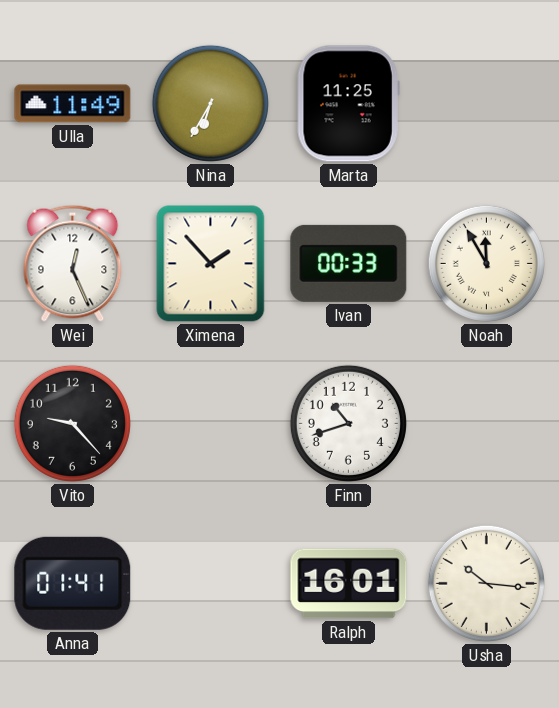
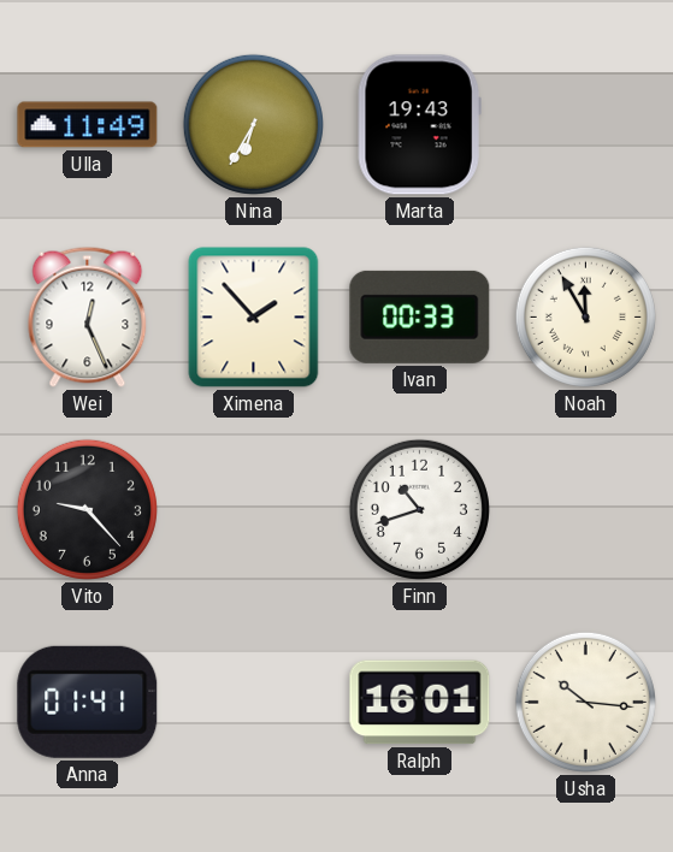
Marta: 11:25 -> 19:43 (419, 125)
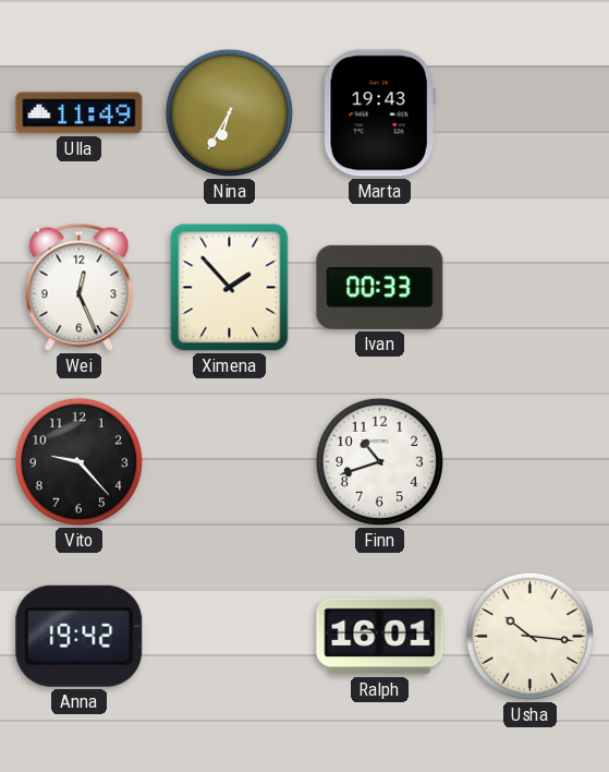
Noah: 11:55 -> none (585, 316)
Anna: 01:41 -> 19:42 (80, 636)
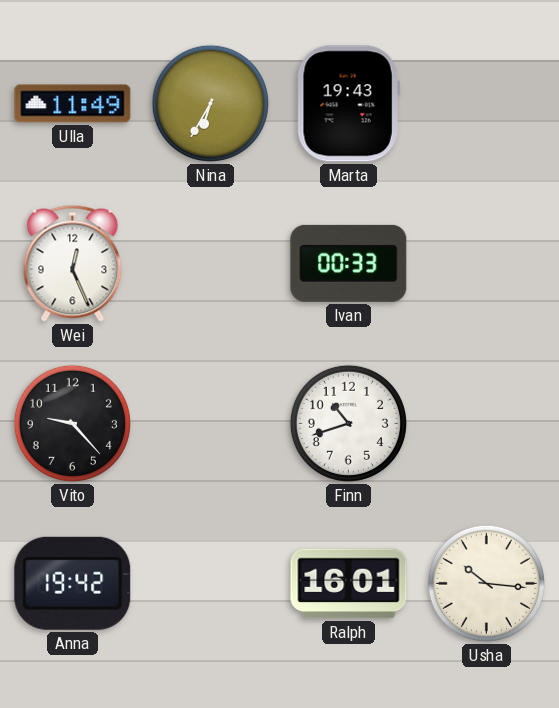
Ximena: 1:53 -> none (230, 288)
